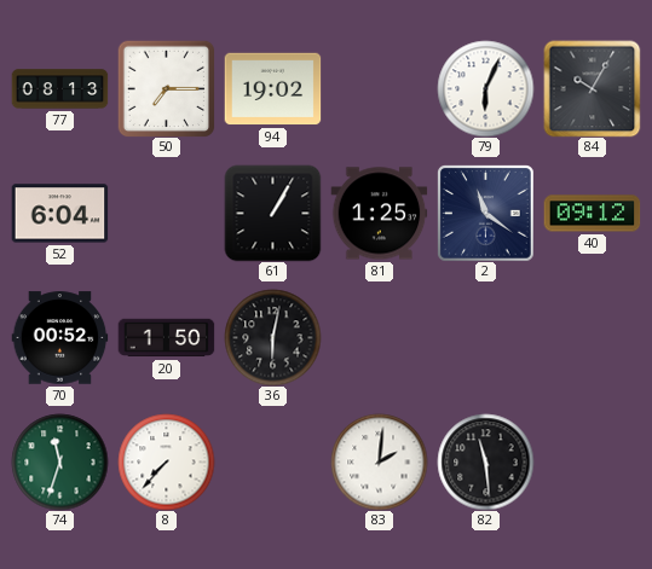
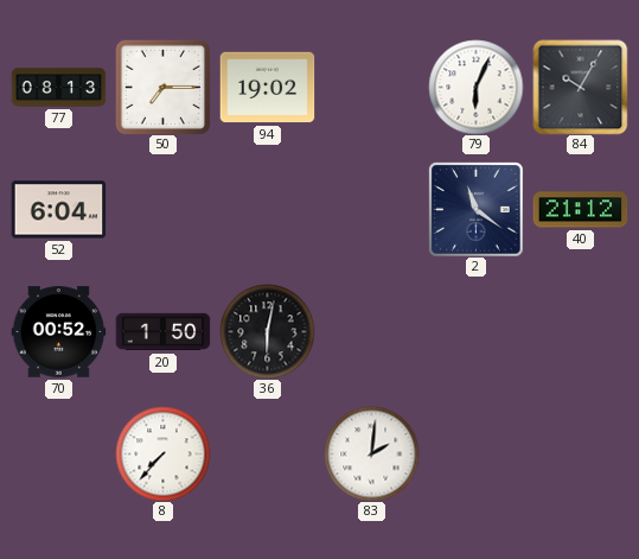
61: 1:05 -> none (272, 213)
81: 1:25 -> none (379, 214)
40: 09:12 -> 21:12 (580, 210)
74: 11:33 -> none (59, 461)
82: 11:29 -> none (485, 461)
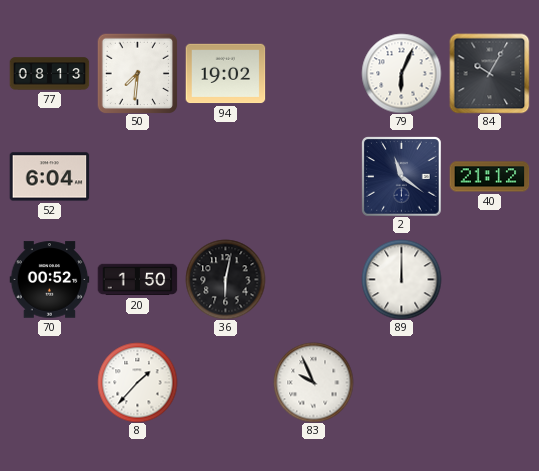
50: 7:15 -> 7:31 (137, 73)
89: none -> 12:00 (401, 279)
8: 7:37 -> 1:37 (137, 382)
83: 2:01 -> 9:56 (313, 382)
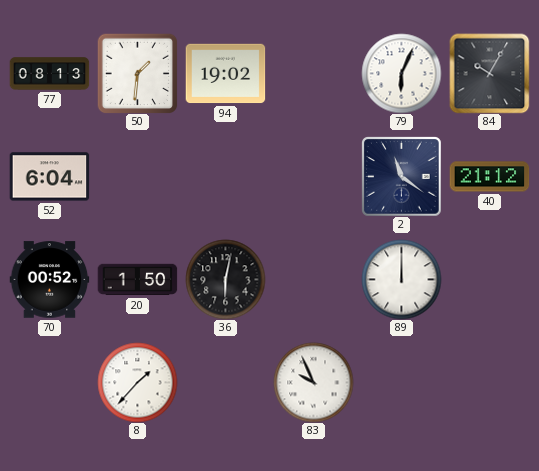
50: 7:31 -> 1:31 (137, 73)
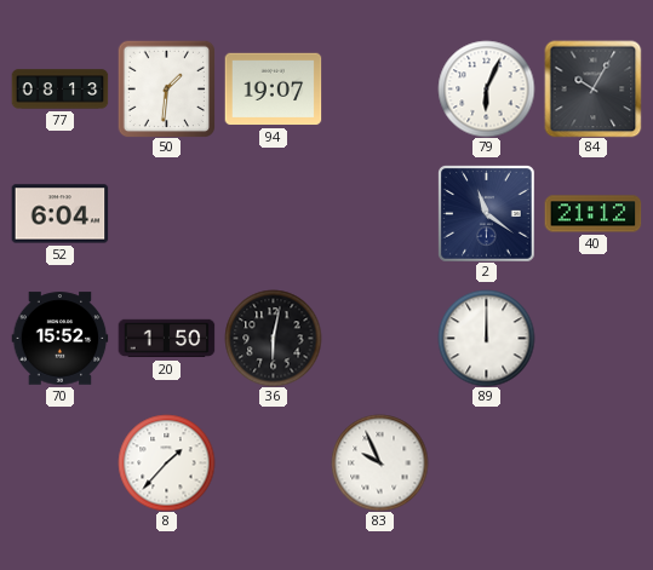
94: 19:02 -> 19:07 (273, 90)
70: 00:52 -> 15:52 (59, 339)
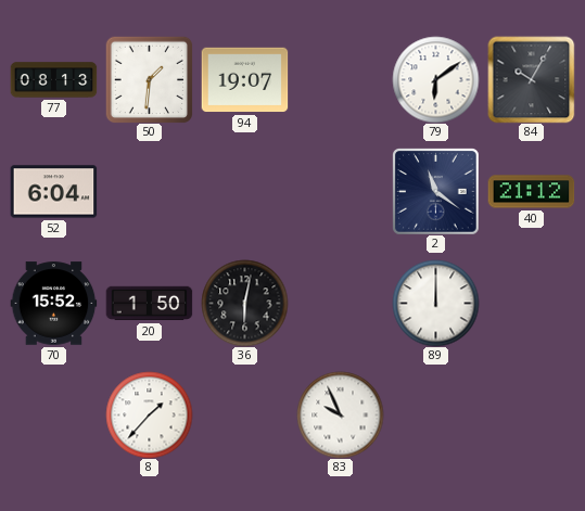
79: 6:04 -> 6:09 (435, 79)
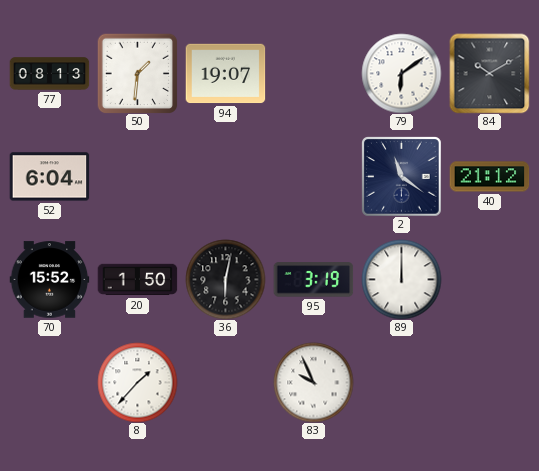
84: 10:05 -> 10:10 (489, 73)
95: none -> 3:19 (313, 280)
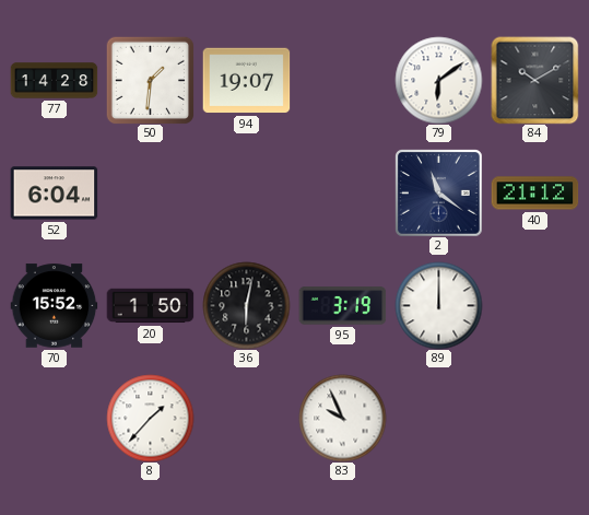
77: 08:13 -> 14:28 (54, 81)
